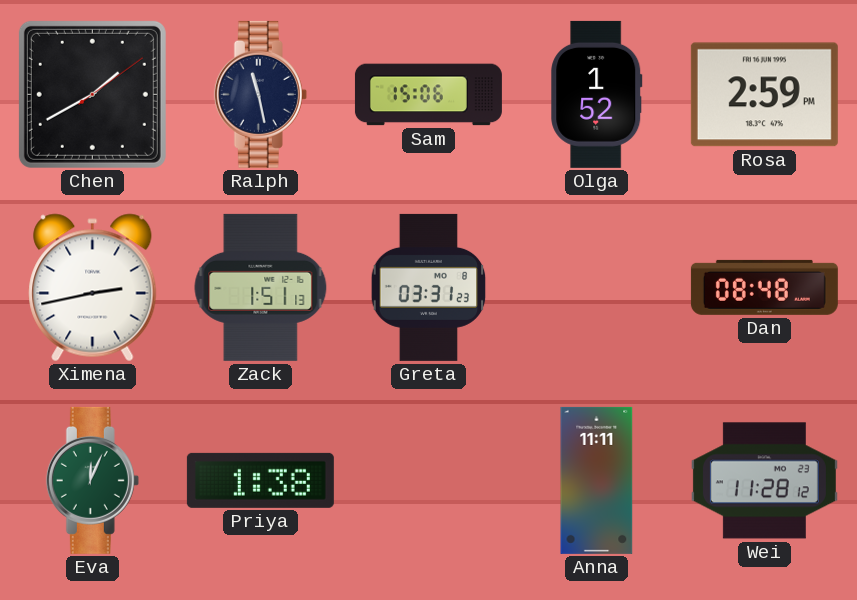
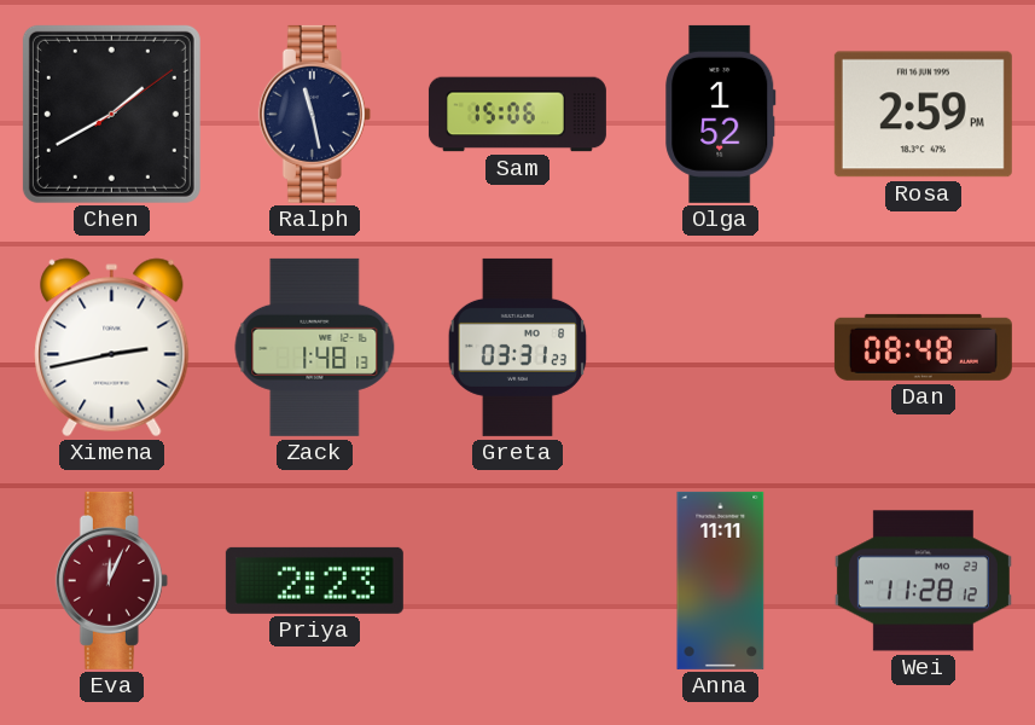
Zack: 1:51 -> 1:48 (315, 347)
Eva dial: green -> burgundy (111, 580)
Priya: 1:38 -> 2:23 (314, 580)
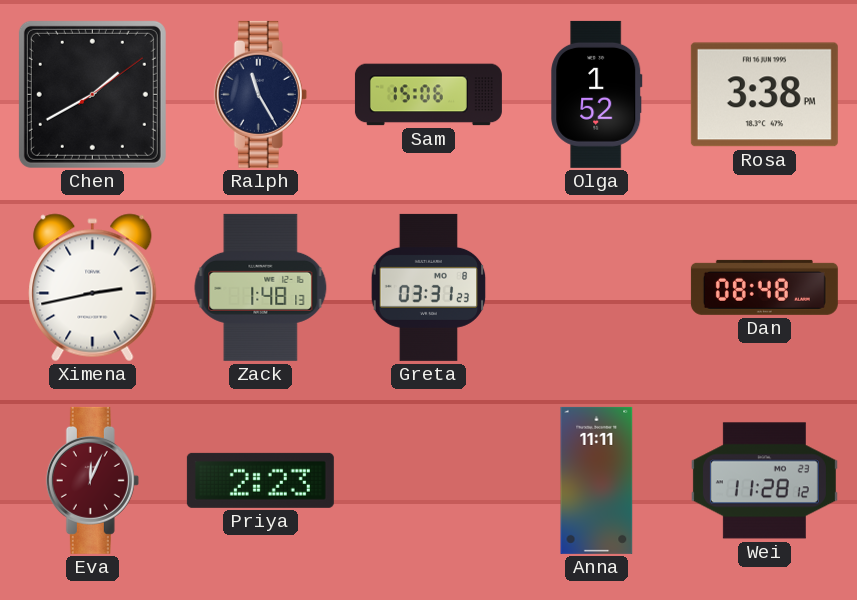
Ralph: 11:28 -> 11:25 (260, 94)
Rosa: 2:59 -> 3:38 (764, 95)
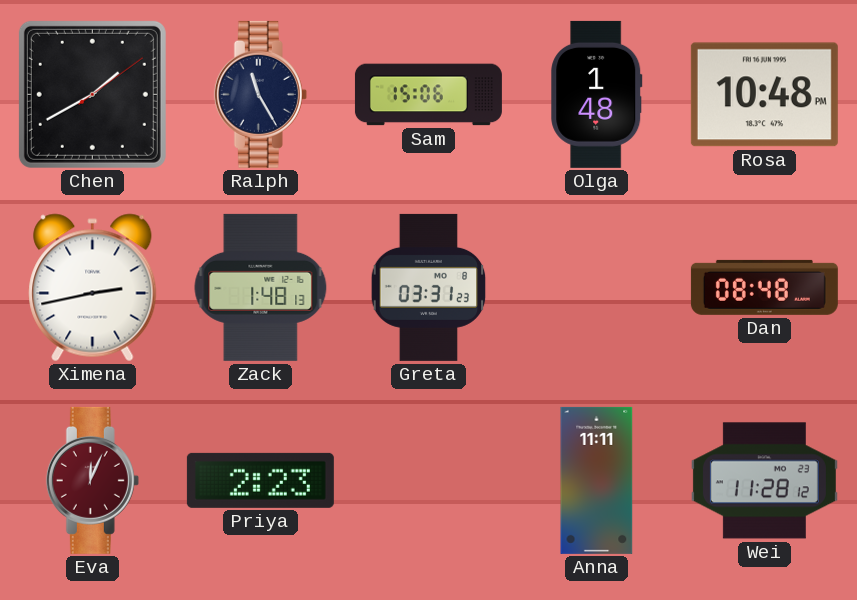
Olga: 1:52 -> 1:48 (597, 94)
Rosa: 3:38 -> 10:48 (764, 95)
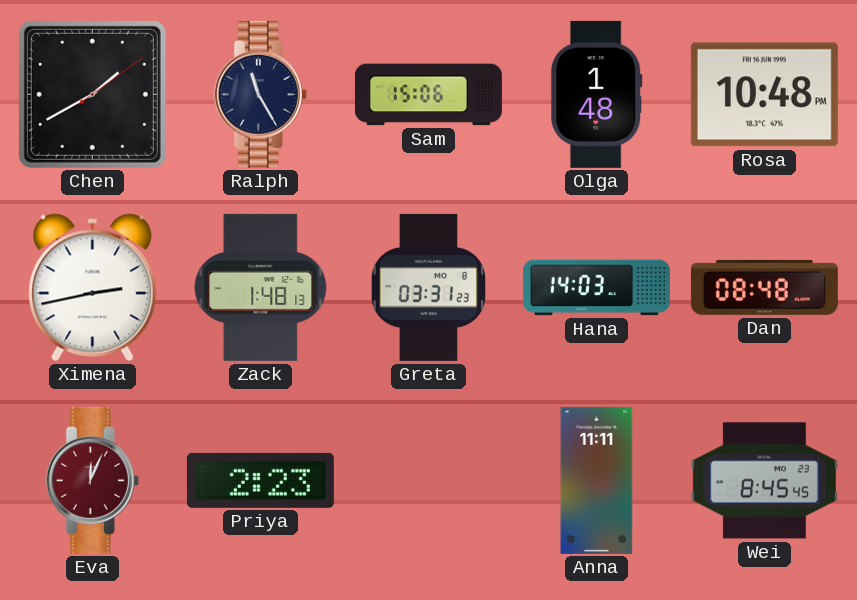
Hana: none -> 14:03 (596, 288)
Wei: 11:28 -> 8:45 (764, 481)
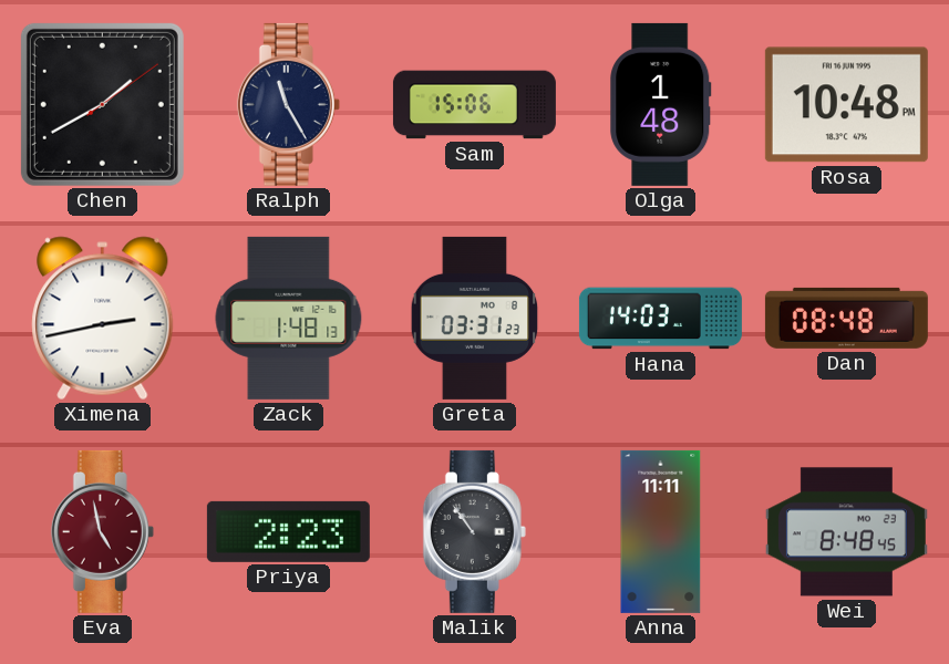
Eva: 12:04 -> 4:58 (102, 531)
Malik: none -> 10:54 (474, 531)
Wei: 8:45 -> 8:48 (846, 532)
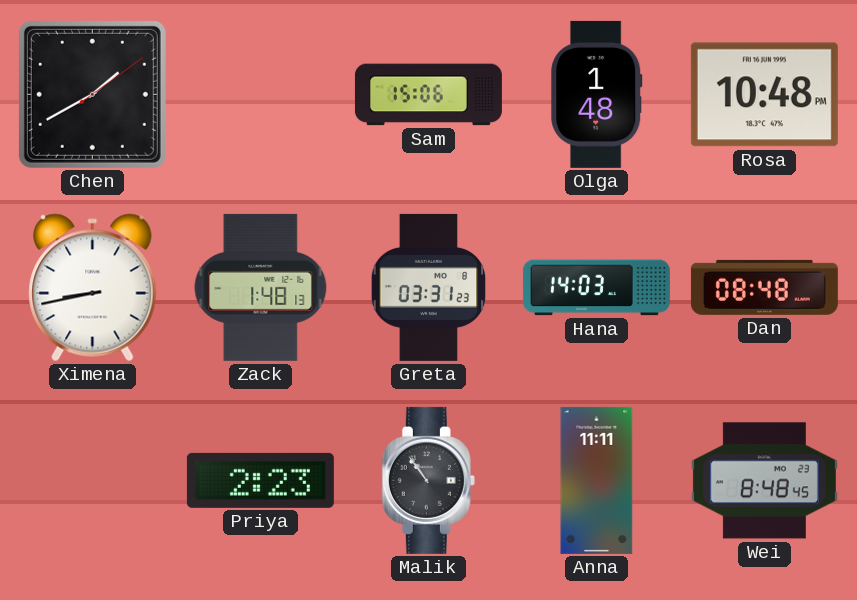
Ralph: 11:25 -> none (288, 104)
Ximena: 2:43 -> 8:43 (93, 288)
Eva: 4:58 -> none (102, 531)
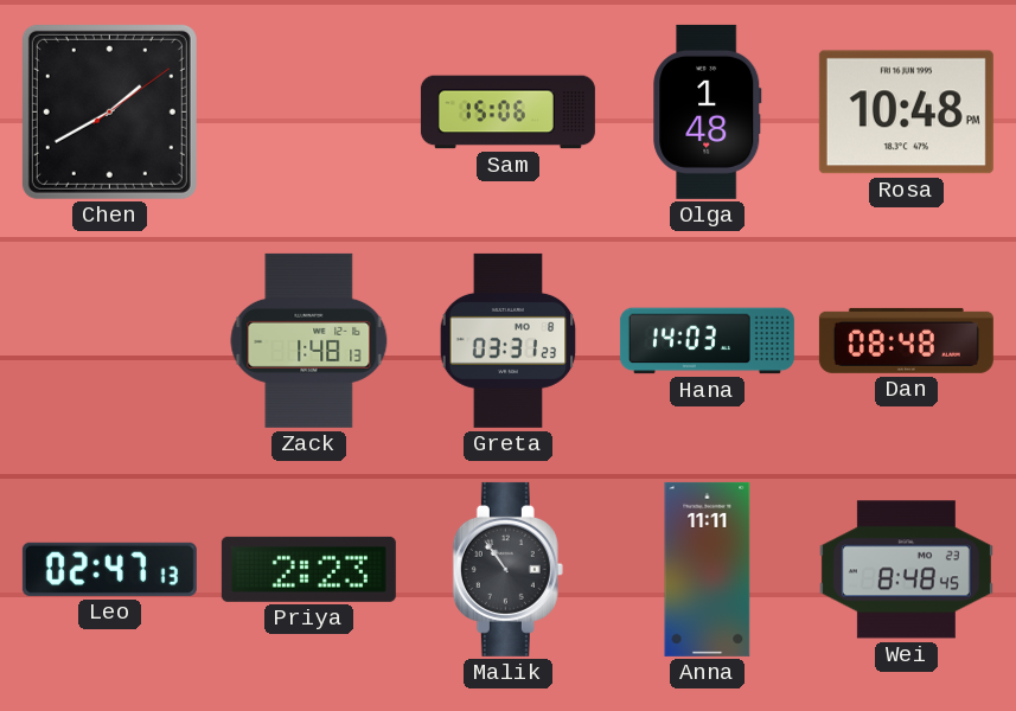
Ximena: 8:43 -> none (93, 288)
Leo: none -> 02:47 (109, 569)
